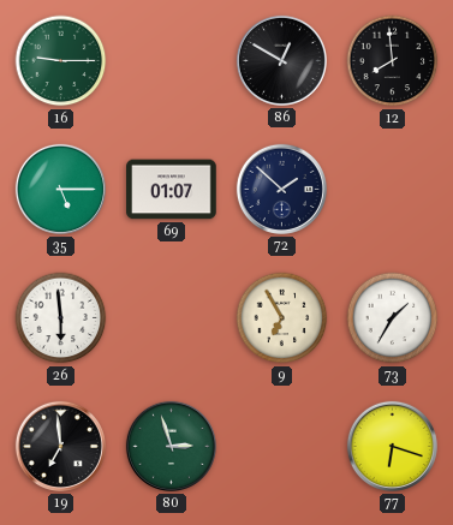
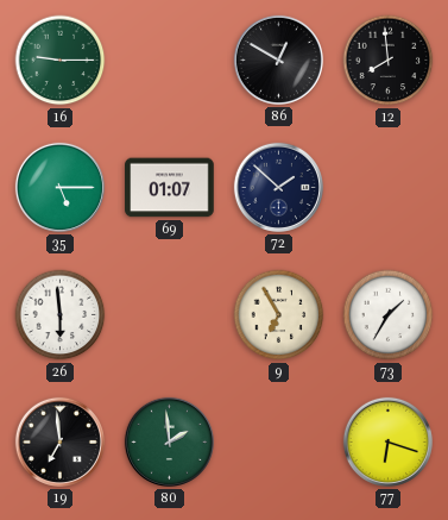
80: 2:57 -> 1:59 (169, 441)
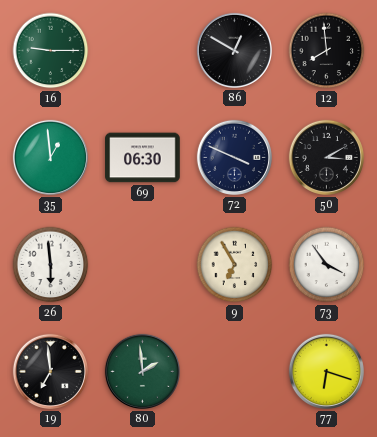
35: 5:15 -> 12:59 (50, 157)
69: 01:07 -> 06:30 (143, 158)
72: 1:52 -> 3:49 (234, 157)
50: none -> 3:10 (326, 157)
73: 1:35 -> 3:54 (327, 265)
